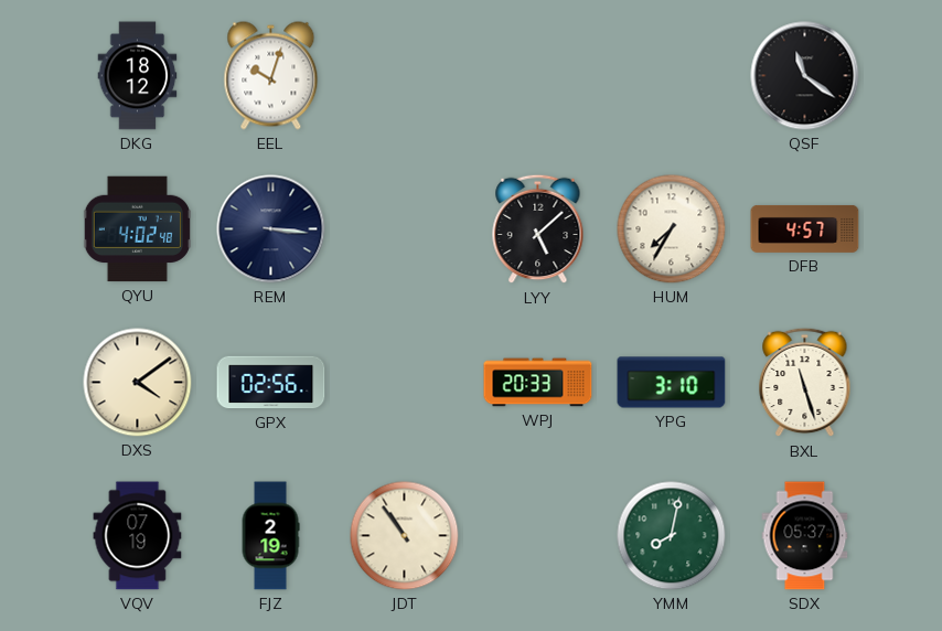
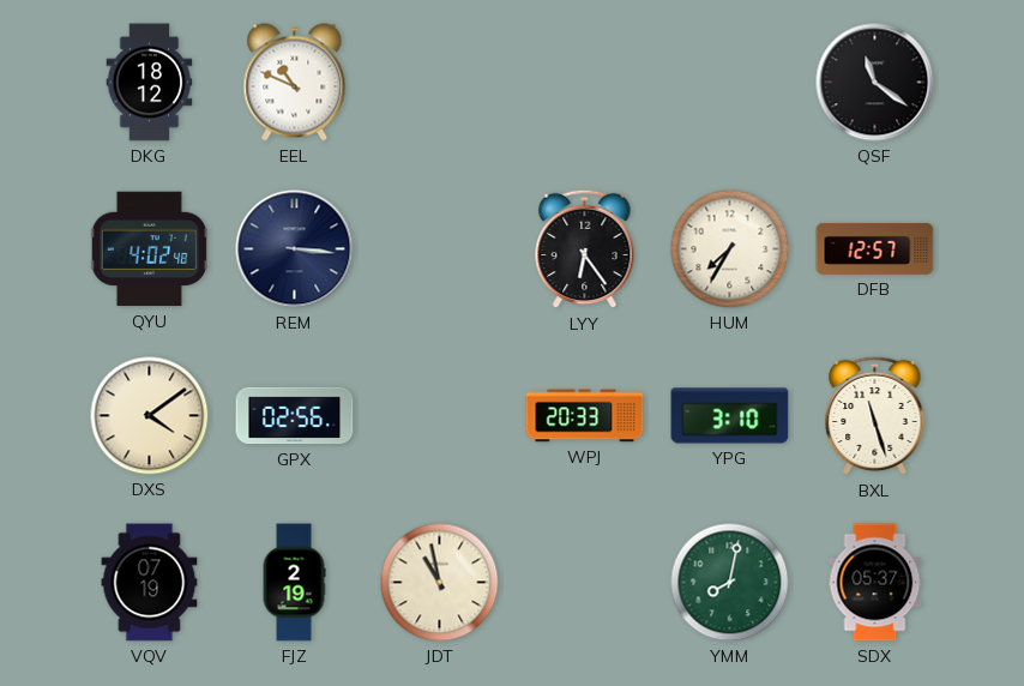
EEL: 10:03 -> 10:49 (295, 83)
LYY: 5:08 -> 6:24 (585, 249)
DFB: 4:57 -> 12:57 (875, 248)
JDT: 10:54 -> 10:58 (440, 583)
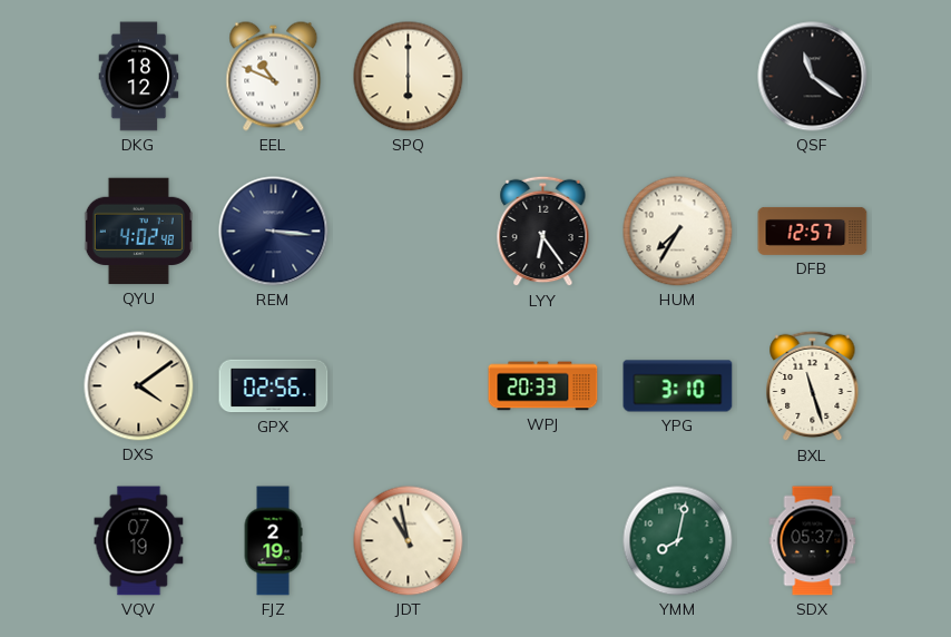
SPQ: none -> 6:00 (409, 77)
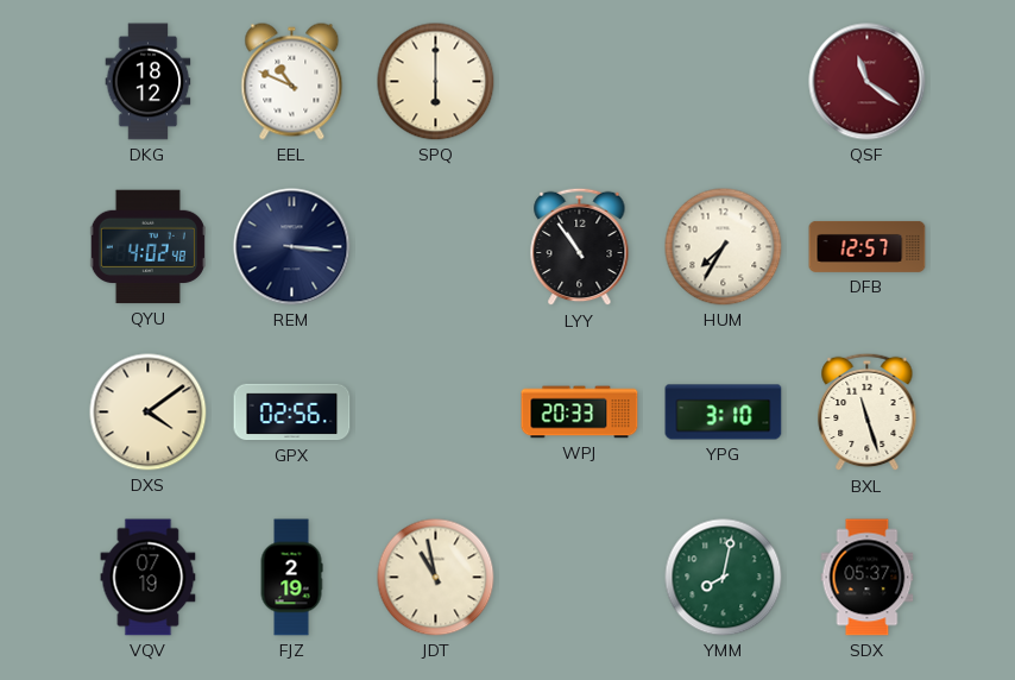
QSF dial: black -> burgundy (868, 82)
LYY: 6:24 -> 10:54 (580, 247)
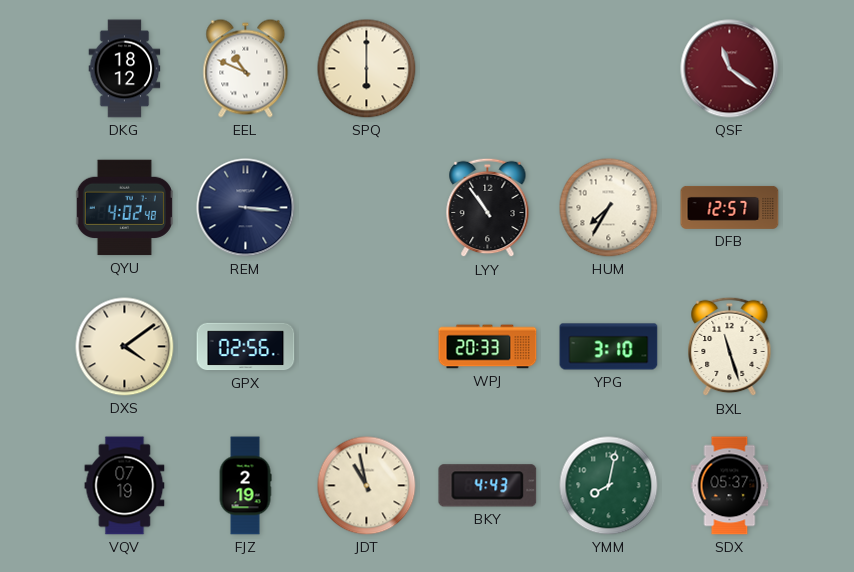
BKY: none -> 4:43 (488, 486)
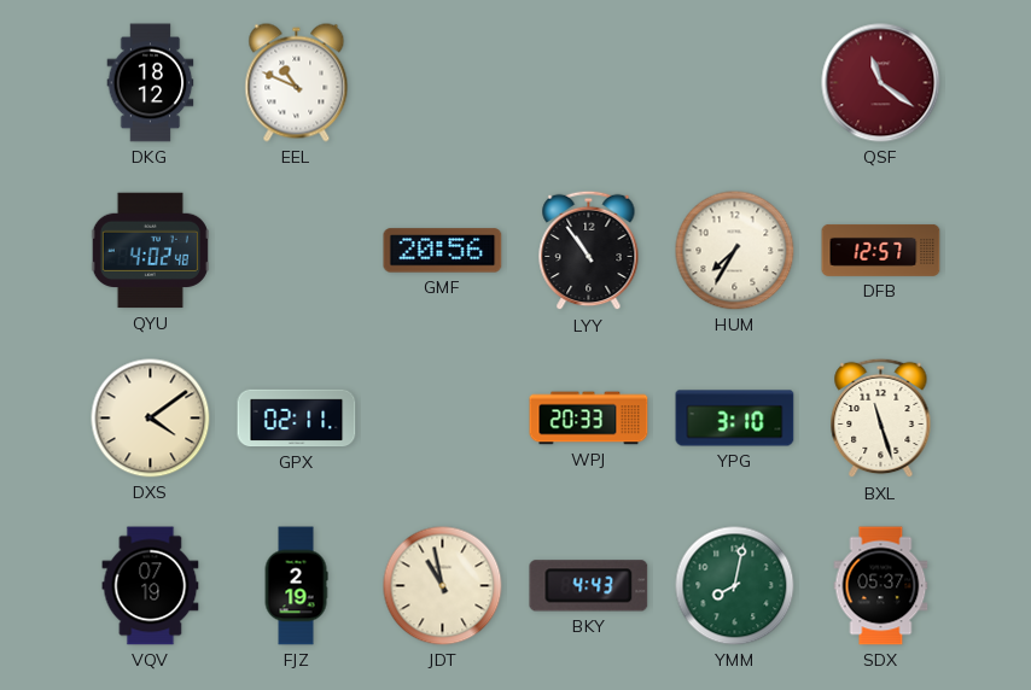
SPQ: 6:00 -> none (367, 69)
REM: 3:16 -> none (246, 208)
GMF: none -> 20:56 (443, 251)
GPX: 02:56 -> 02:11 (297, 419)
